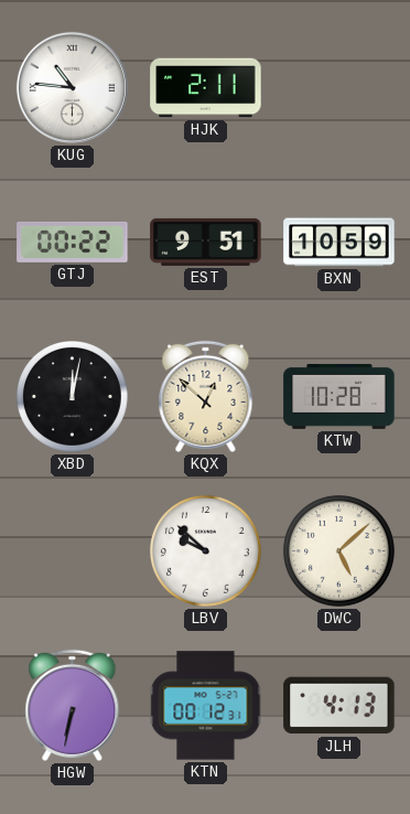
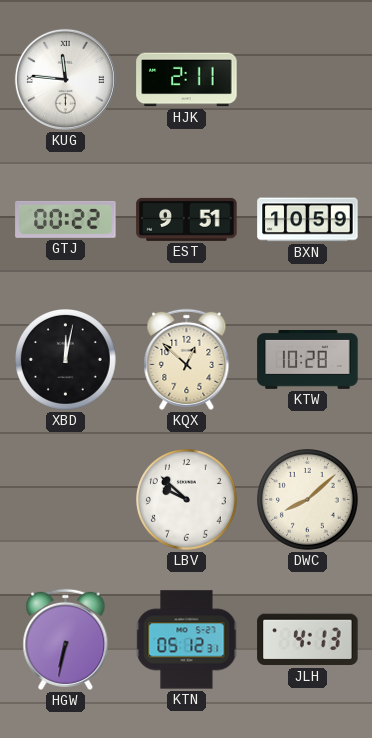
KUG: 10:46 -> 11:46 (65, 79)
DWC: 5:08 -> 8:08 (308, 500)
KTN: 00:12 -> 05:12 (187, 640)
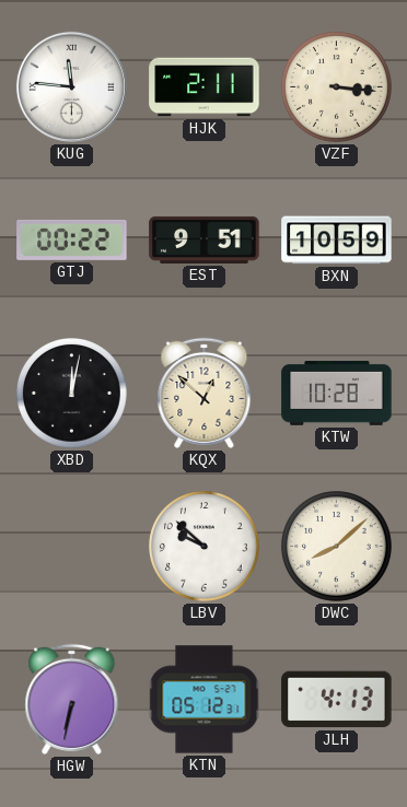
VZF: none -> 3:16 (337, 87)
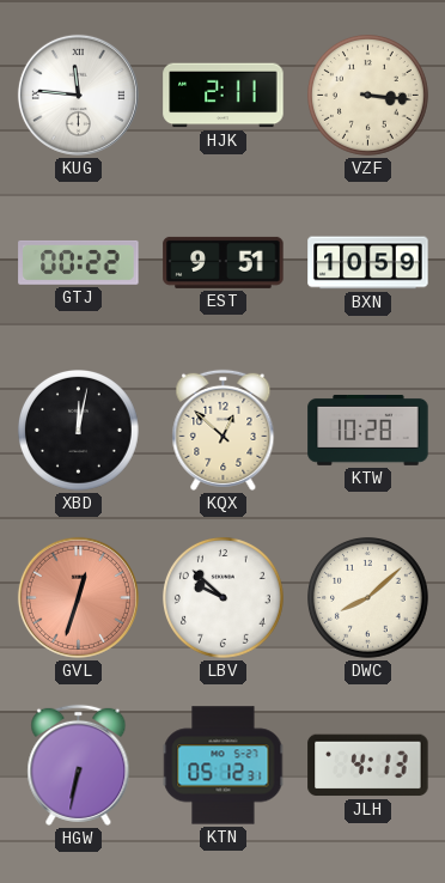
GVL: none -> 12:33 (78, 597)
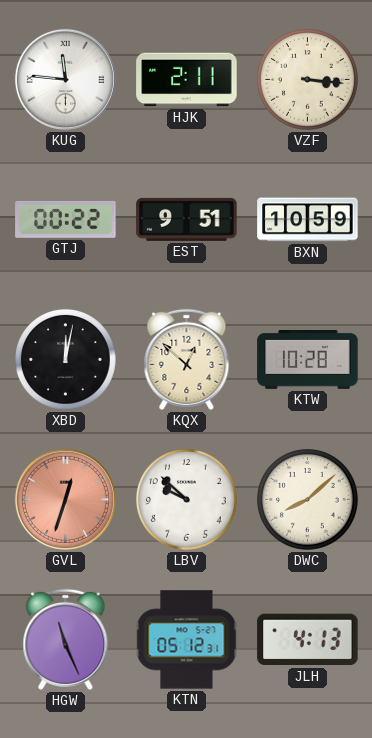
HGW: 6:32 -> 11:26 (66, 639)
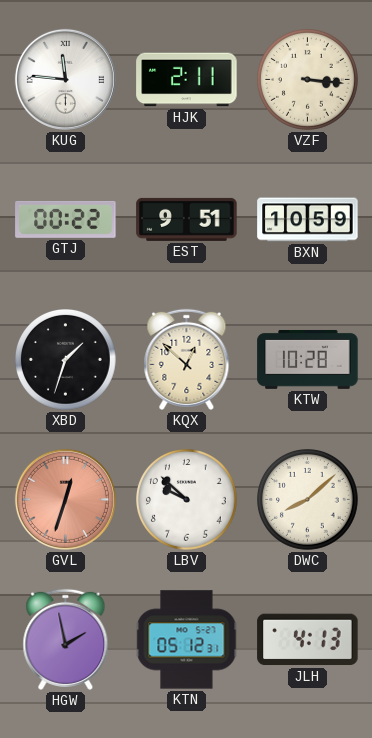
XBD: 12:02 -> 1:33 (66, 360)
HGW: 11:26 -> 1:58 (66, 639)
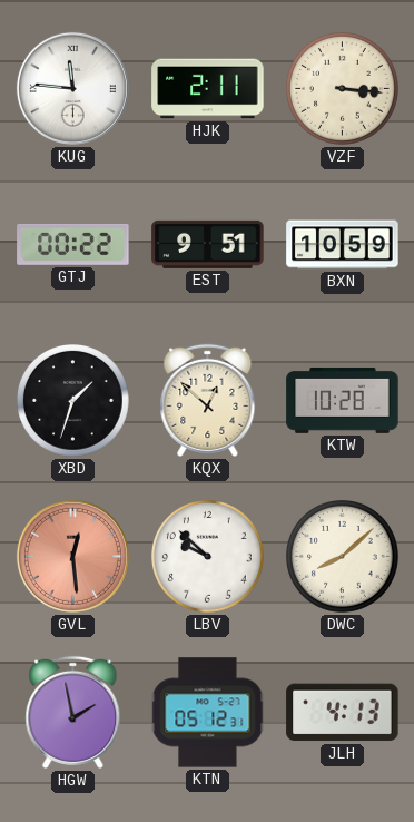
GVL: 12:33 -> 12:29 (72, 556)
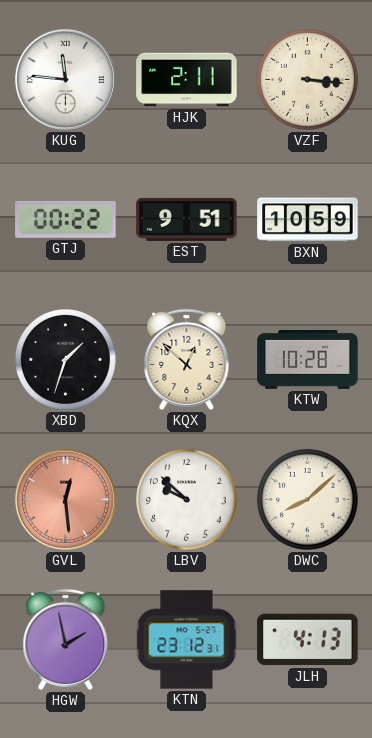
KTN: 05:12 -> 23:12 (187, 640)
